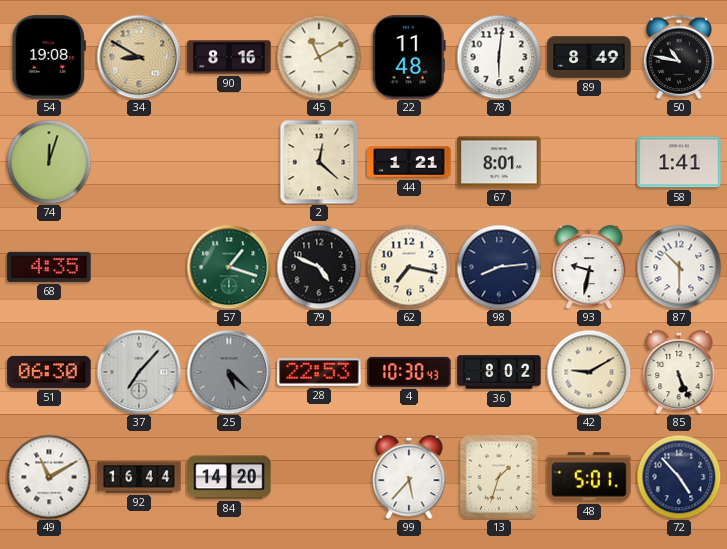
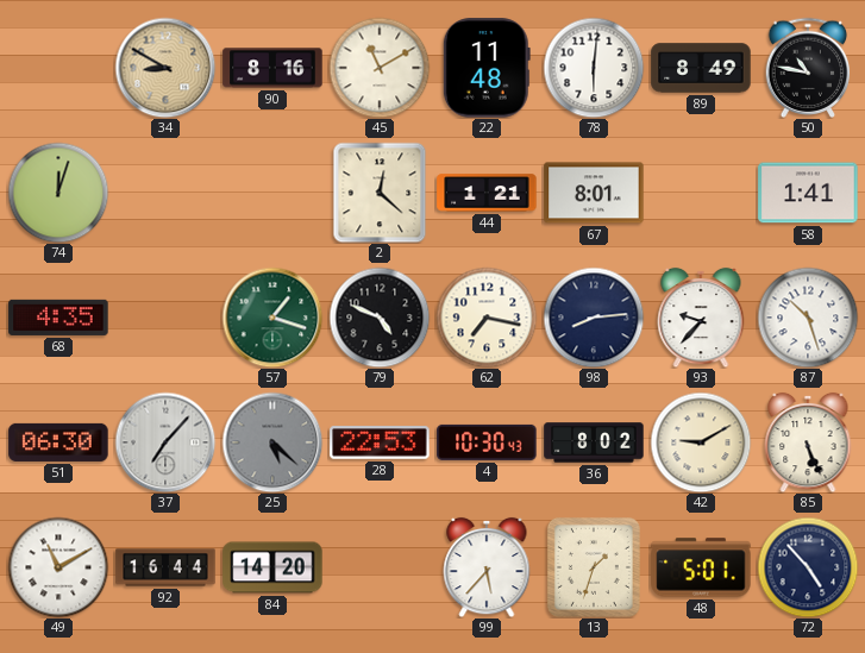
54: 19:08 -> none (49, 57)
93: 9:32 -> 9:37 (701, 318)
87: 10:30 -> 10:27 (808, 318)
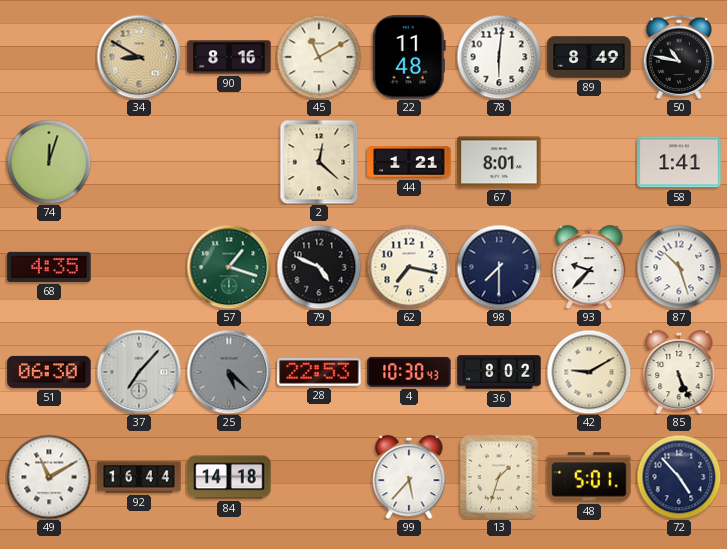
98: 8:14 -> 7:30 (499, 267)
84: 14:20 -> 14:18 (229, 477)
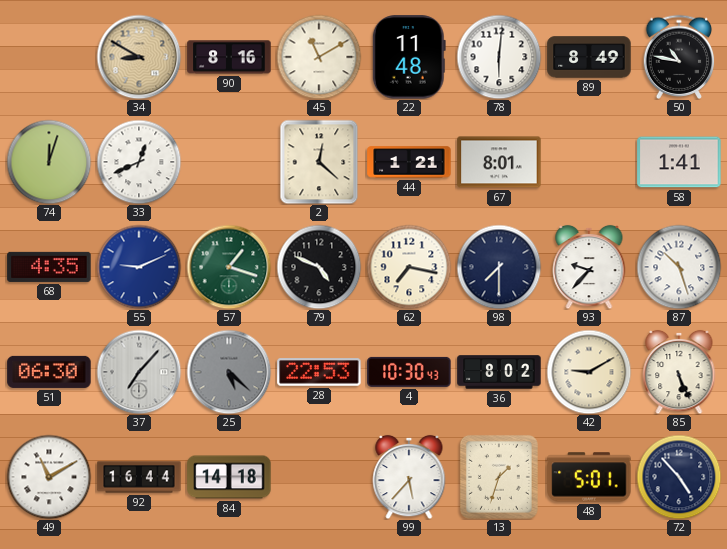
33: none -> 12:41 (139, 162)
55: none -> 9:11 (139, 267)
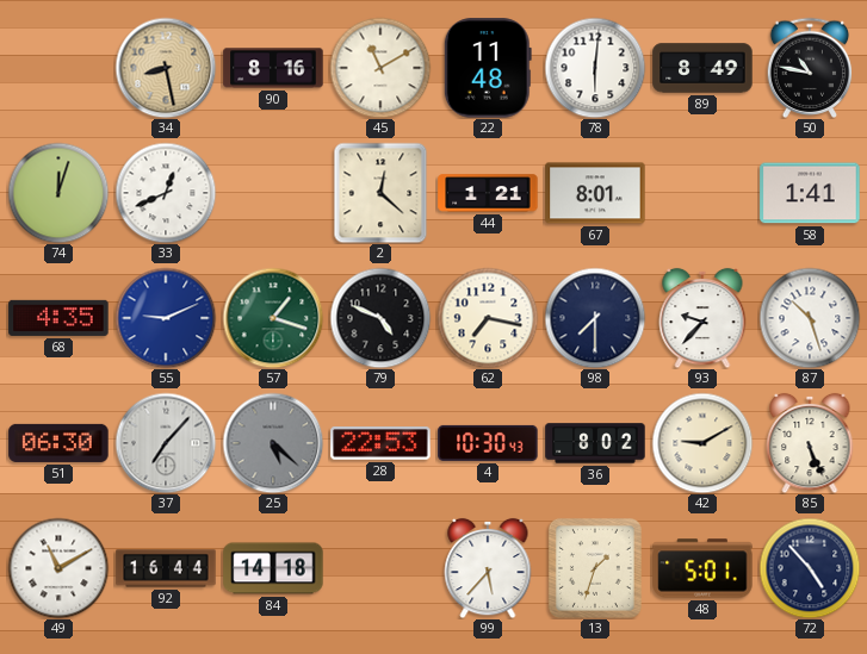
34: 8:50 -> 8:28 (166, 68)
